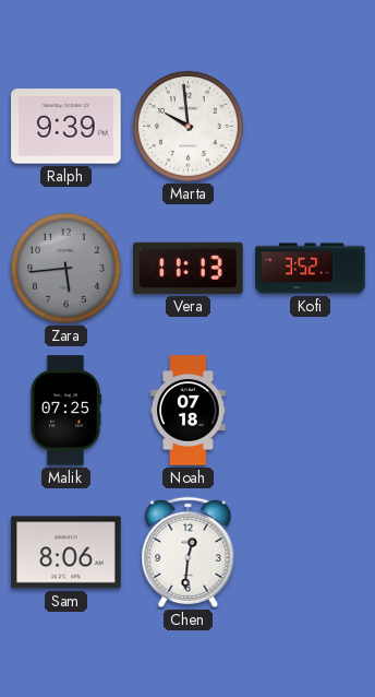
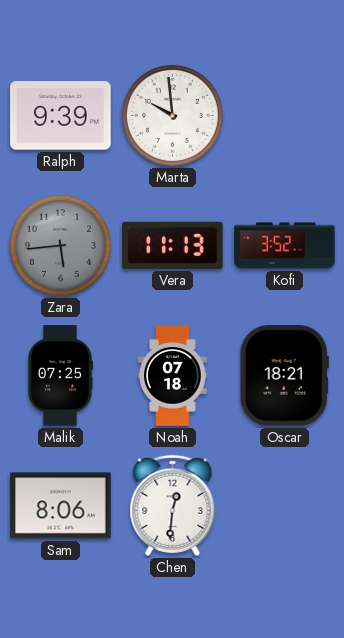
Oscar: none -> 18:21 (284, 376)
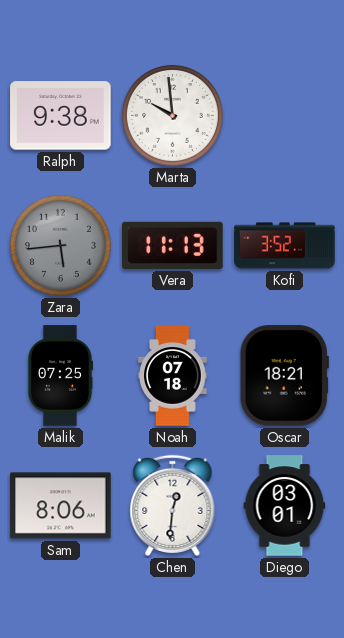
Ralph: 9:39 -> 9:38 (61, 116)
Diego: none -> 03:01 (285, 506)
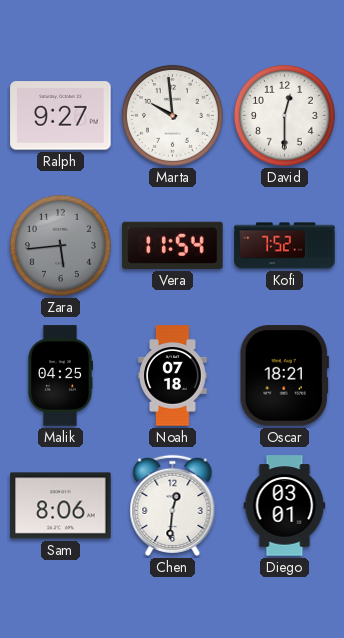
Ralph: 9:38 -> 9:27 (61, 116)
David: none -> 12:30 (284, 115)
Vera: 11:13 -> 11:54 (173, 245)
Kofi: 3:52 -> 7:52 (285, 246)
Malik: 07:25 -> 04:25 (59, 376)
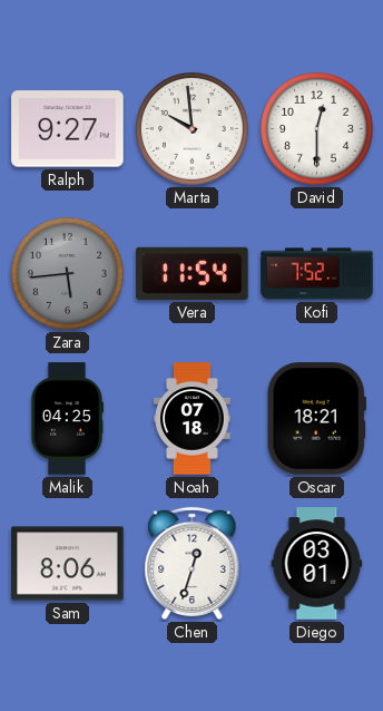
Chen: 12:31 -> 12:33 (193, 563)
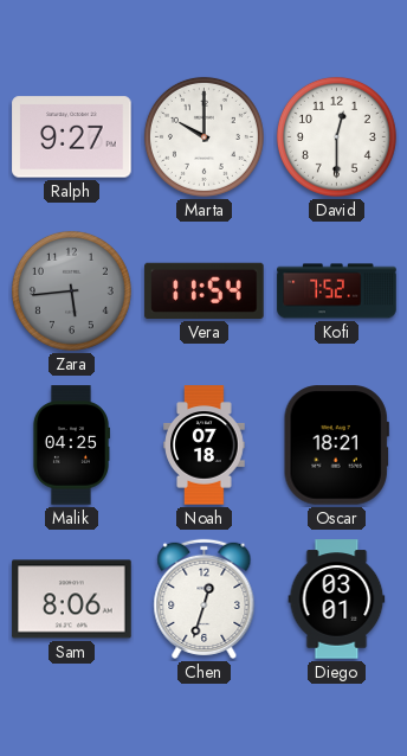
Marta: 9:59 -> 10:00 (204, 136)
